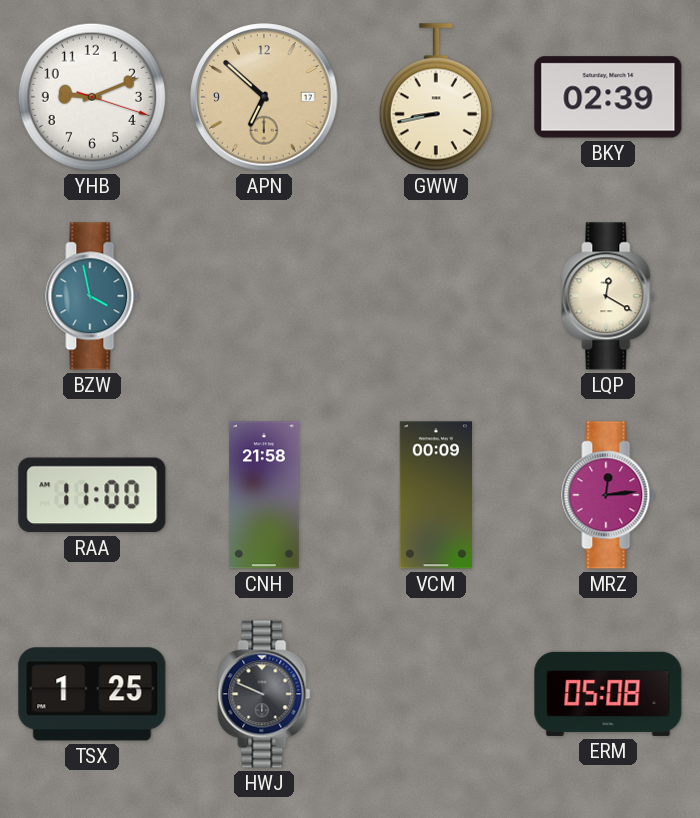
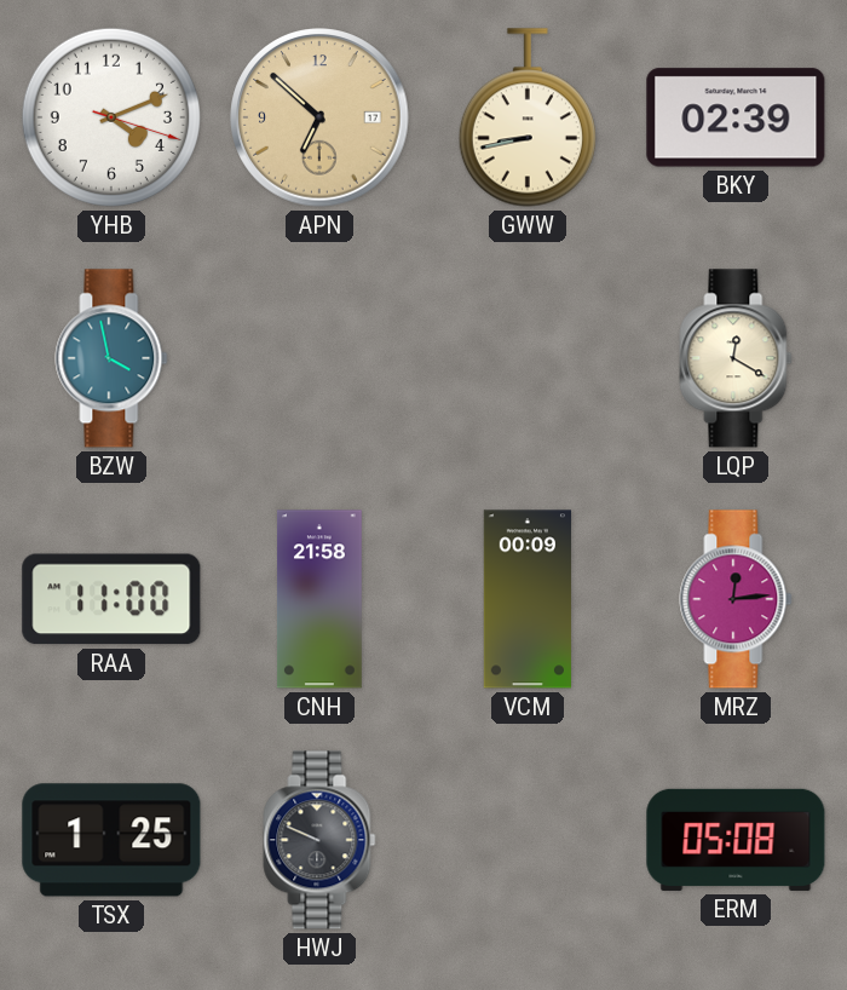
YHB: 9:11 -> 4:11 (111, 117)
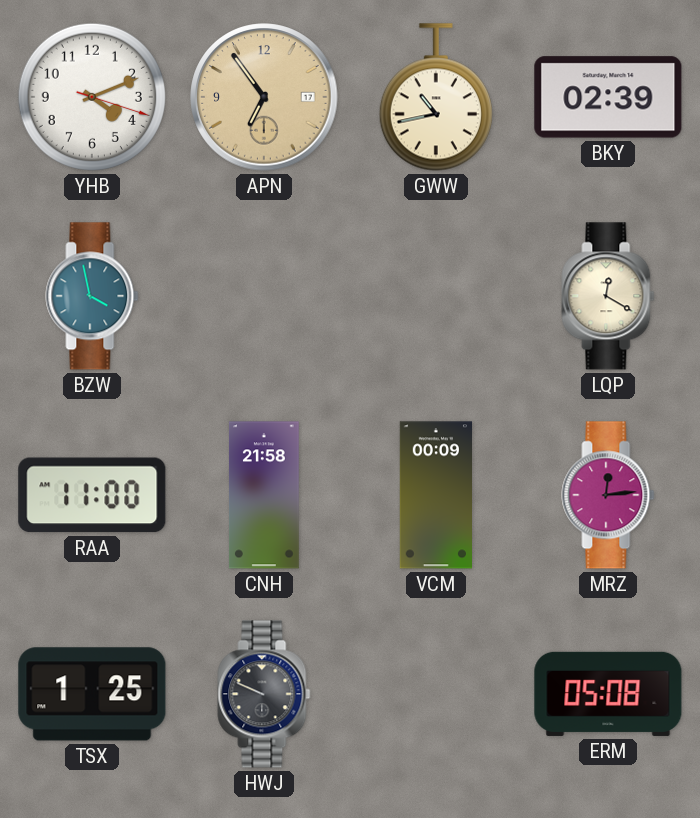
APN: 6:52 -> 6:54 (264, 97)
GWW: 8:43 -> 10:43 (436, 97)
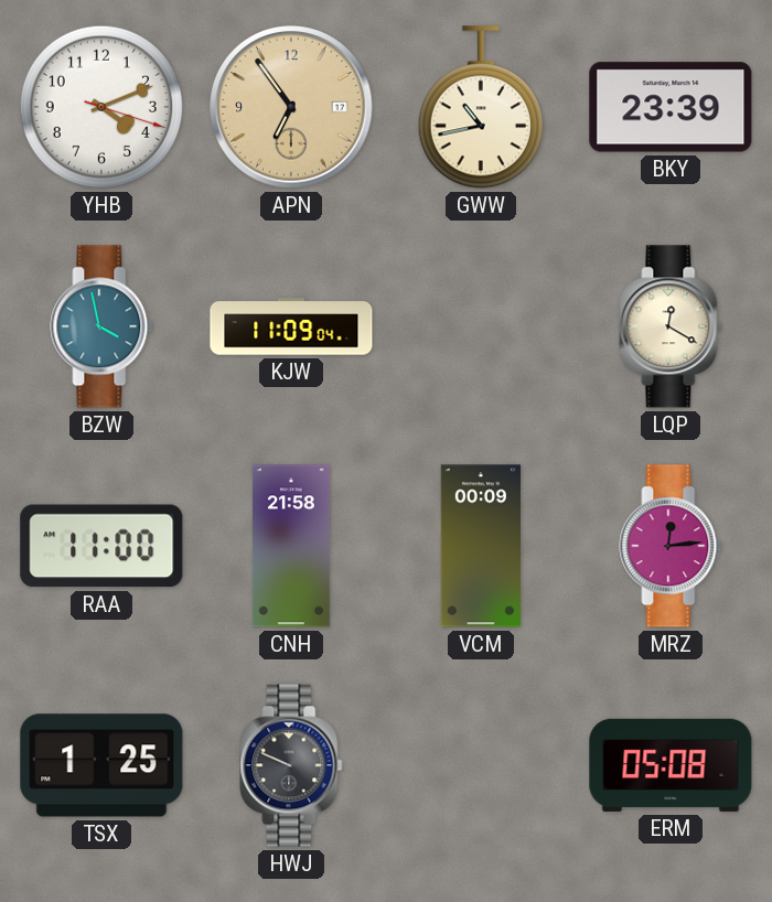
BKY: 02:39 -> 23:39 (671, 107)
KJW: none -> 11:09 (291, 326)
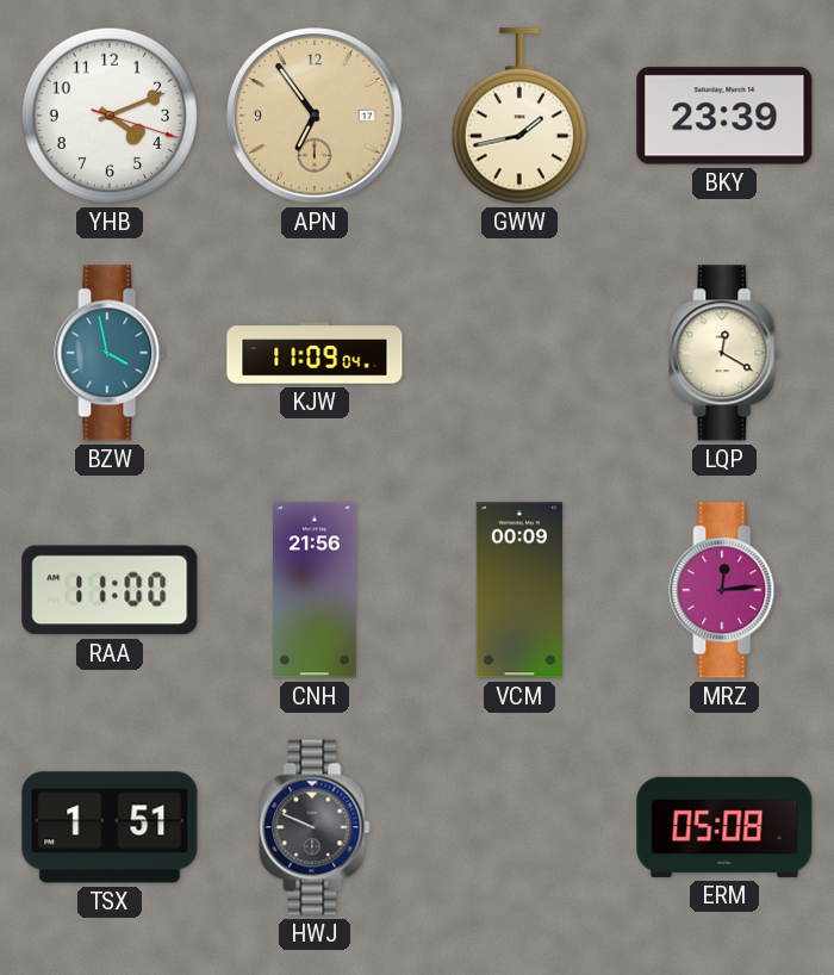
GWW: 10:43 -> 1:43 (519, 116)
CNH: 21:58 -> 21:56 (315, 590)
TSX: 1:25 -> 1:51 (110, 827)
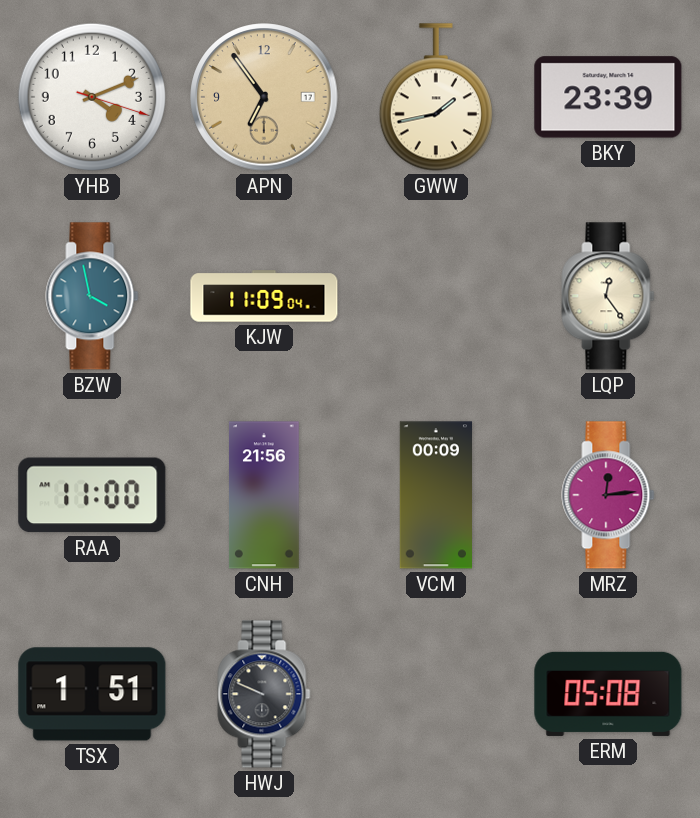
LQP: 12:20 -> 12:24 (608, 296)
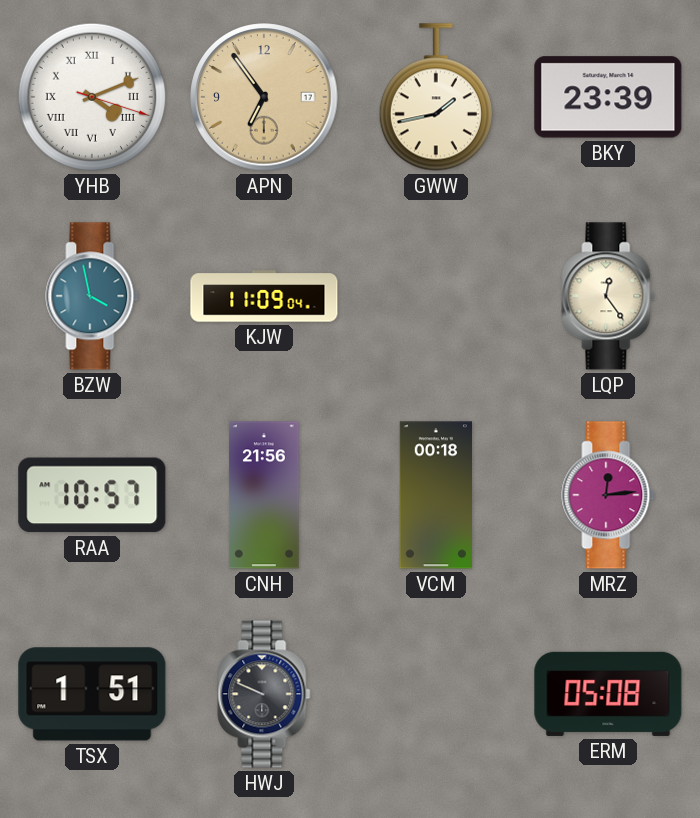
YHB numerals: Arabic -> Roman (92, 97)
RAA: 11:00 -> 10:57 (92, 495)
VCM: 00:09 -> 00:18 (435, 495)
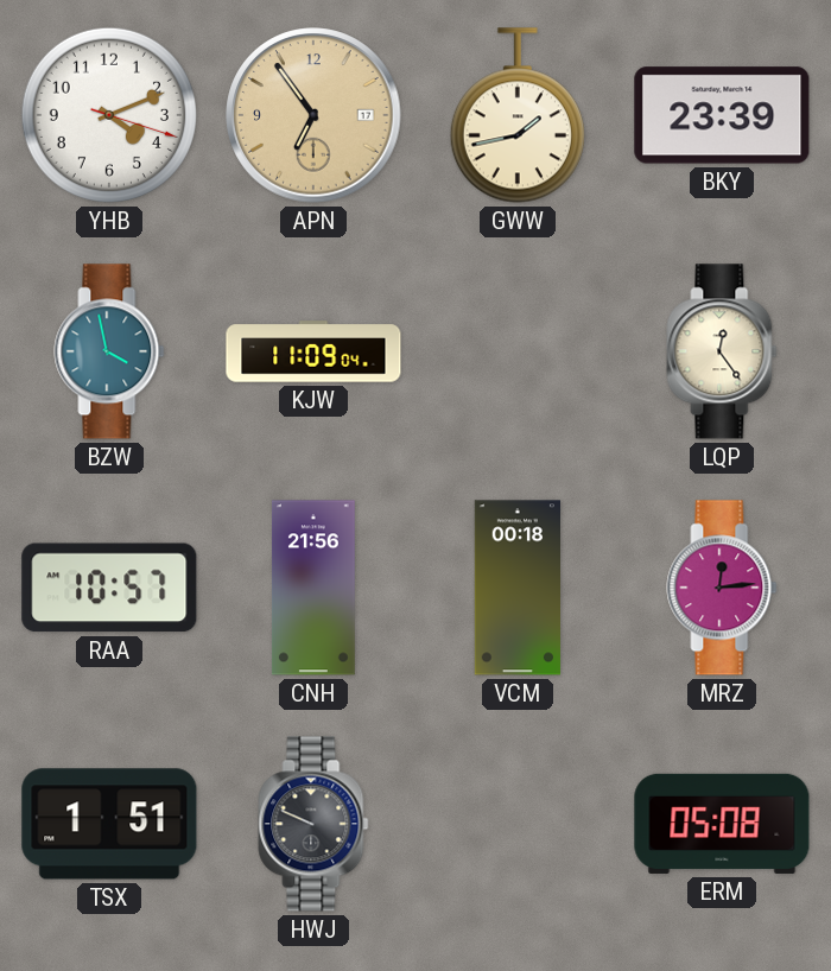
YHB numerals: Roman -> Arabic (109, 115)
